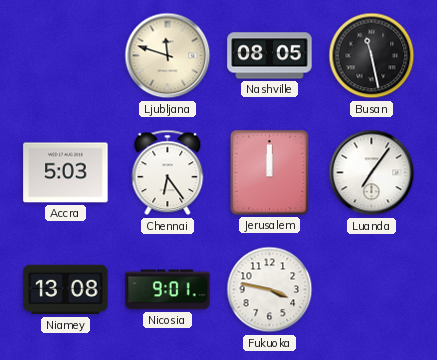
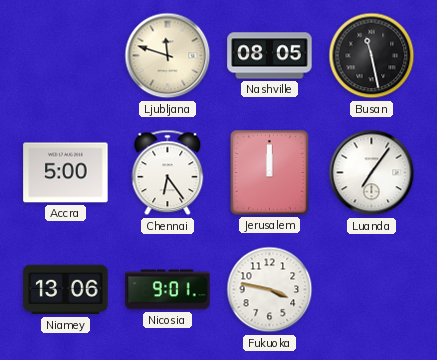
Accra: 5:03 -> 5:00 (66, 173)
Niamey: 13:08 -> 13:06 (66, 290)
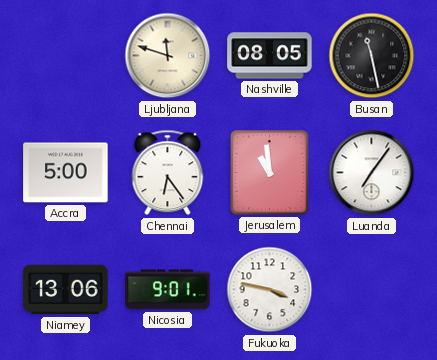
Jerusalem: 12:00 -> 10:59 (270, 173)
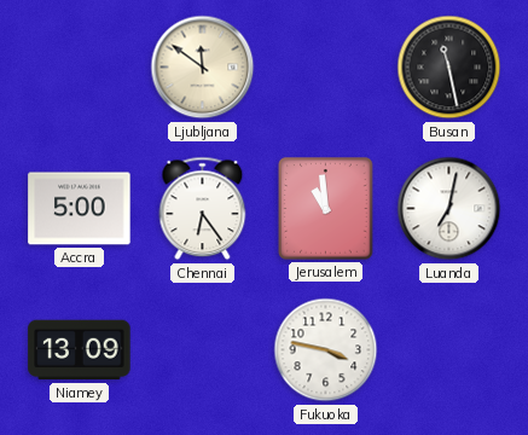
Ljubljana: 11:48 -> 11:51 (203, 68)
Nashville: 08:05 -> none (270, 56)
Luanda: 7:06 -> 7:02 (449, 209)
Niamey: 13:06 -> 13:09 (80, 350)
Nicosia: 9:01 -> none (168, 290)
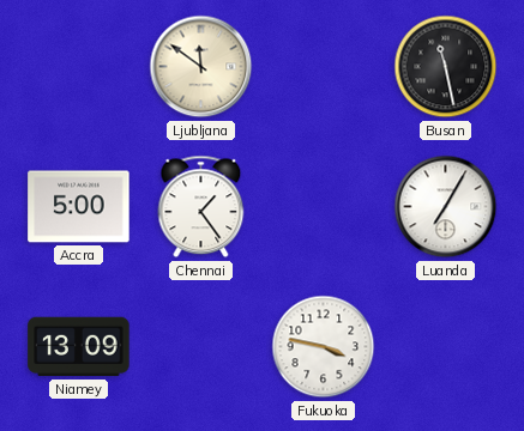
Chennai: 6:24 -> 1:24 (201, 207)
Jerusalem: 10:59 -> none (326, 209)
Luanda: 7:02 -> 7:05 (446, 207)
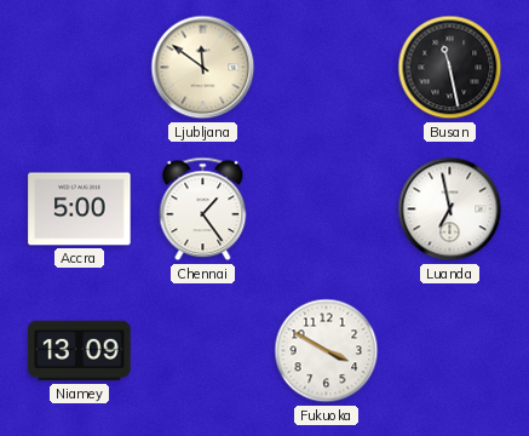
Luanda: 7:05 -> 6:58 (450, 210)
Fukuoka: 3:47 -> 3:50 (327, 351)
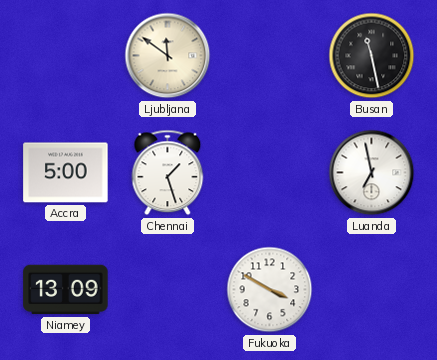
Chennai: 1:24 -> 1:27 (168, 173)
